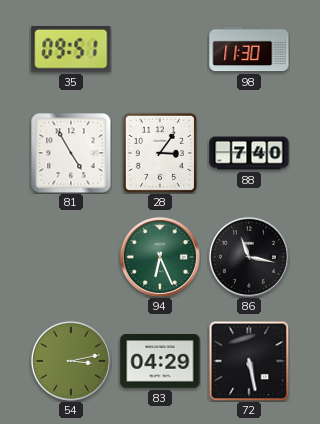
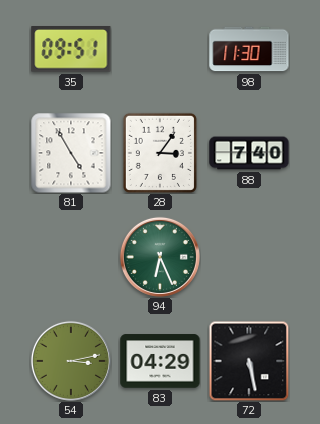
86: 11:17 -> none (249, 257)
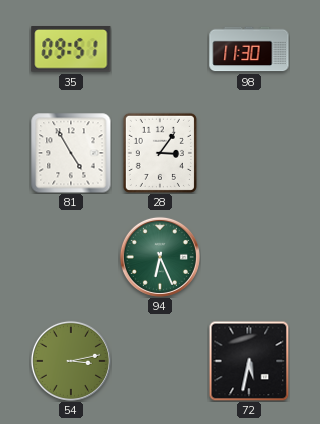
88: 7:40 -> none (249, 153)
83: 04:29 -> none (160, 361)
72: 5:28 -> 5:32 (249, 361)
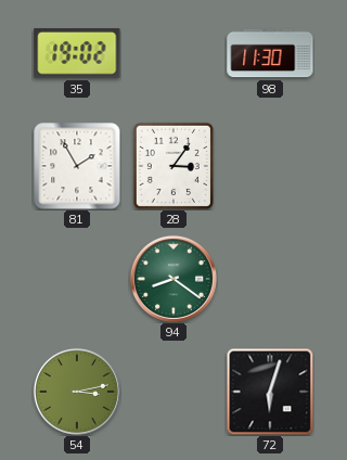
35: 09:51 -> 19:02 (77, 53)
81: 4:55 -> 1:55 (77, 166)
94: 6:26 -> 8:21 (173, 279)
72: 5:32 -> 6:03 (270, 392)
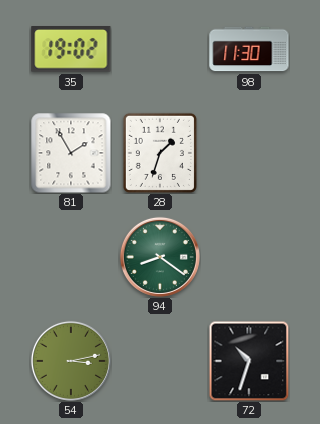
28: 3:06 -> 1:33 (160, 153)
72: 6:03 -> 10:33 (249, 361)
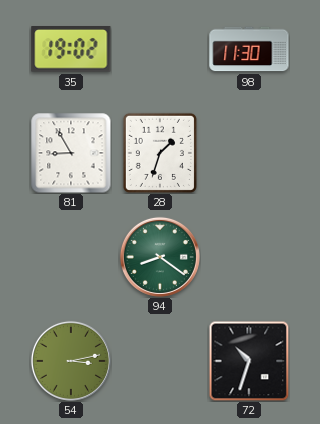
81: 1:55 -> 8:55 (71, 153)
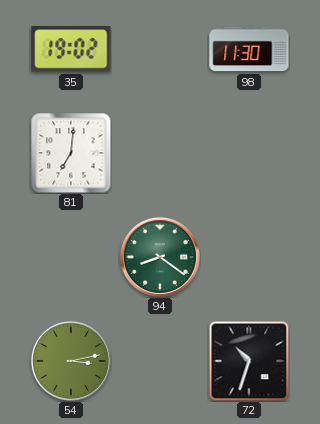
81: 8:55 -> 7:01 (71, 153)
28: 1:33 -> none (160, 153)
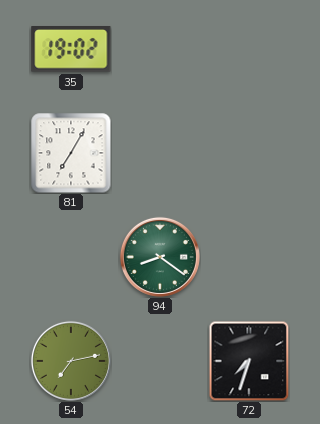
98: 11:30 -> none (249, 49)
81: 7:01 -> 7:05 (71, 153)
54: 3:13 -> 7:13 (71, 361)
72: 10:33 -> 7:33 (249, 361)
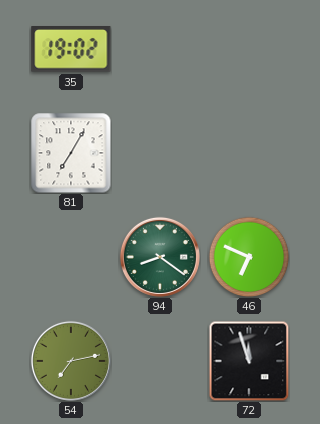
46: none -> 6:49 (249, 257)
72: 7:33 -> 11:57 (249, 361)
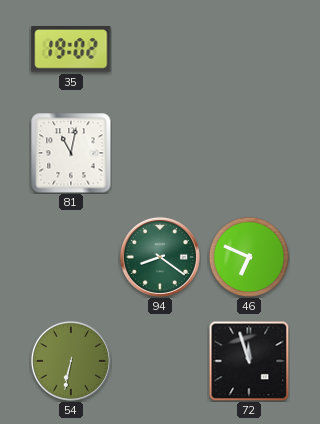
81: 7:05 -> 11:02 (71, 153)
54: 7:13 -> 6:32 (71, 361)
